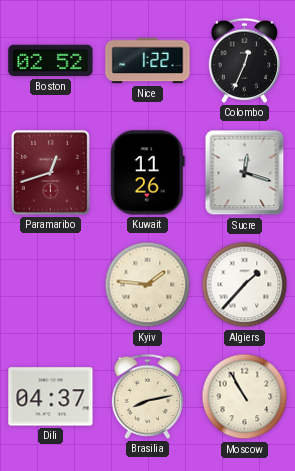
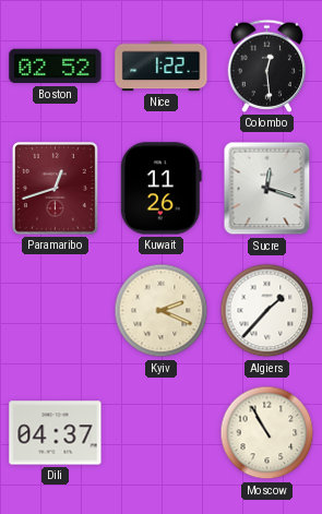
Colombo: 12:34 -> 12:29 (267, 65)
Kyiv: 1:46 -> 2:19 (162, 311)
Brasilia: 8:13 -> none (148, 396)
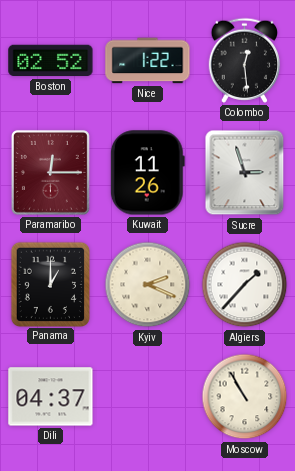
Paramaribo: 12:42 -> 12:15 (50, 172)
Sucre: 12:18 -> 2:57 (245, 173)
Panama: none -> 1:00 (50, 284)
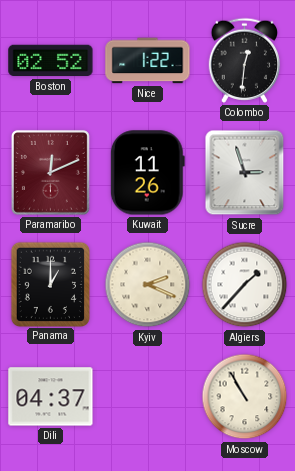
Colombo: 12:29 -> 12:31 (245, 60)
Paramaribo: 12:15 -> 12:11 (50, 172)
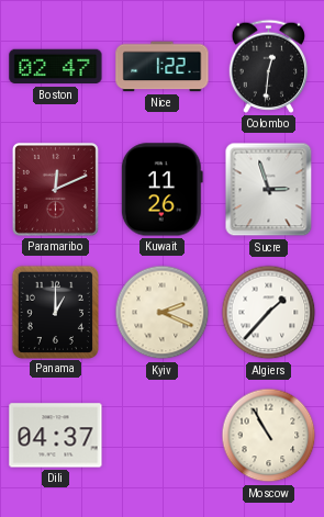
Boston: 02:52 -> 02:47 (56, 67)
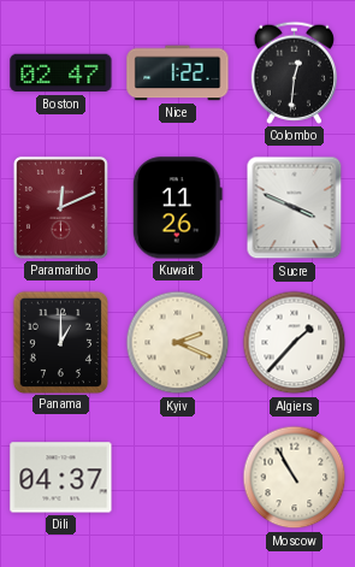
Sucre: 2:57 -> 3:49 (295, 208)
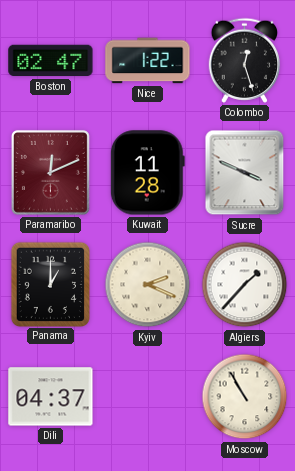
Colombo: 12:31 -> 12:27 (245, 60)
Kuwait: 11:26 -> 11:28 (147, 173)
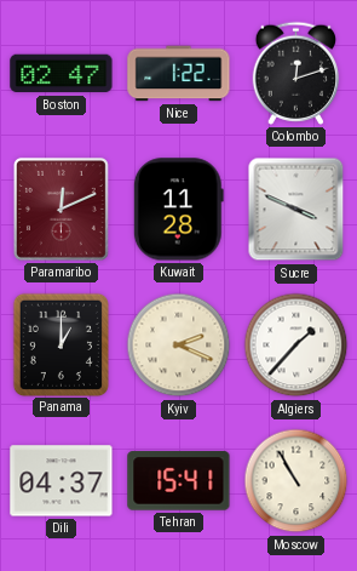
Colombo: 12:27 -> 12:12 (296, 73)
Tehran: none -> 15:41 (179, 481)
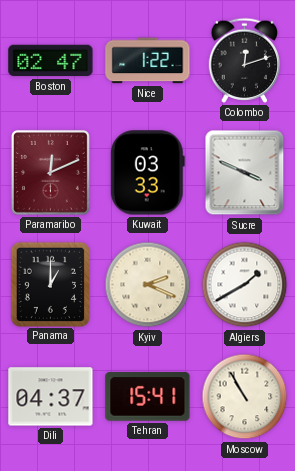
Kuwait: 11:28 -> 03:33 (147, 173)
Algiers: 1:37 -> 1:40 (245, 285)
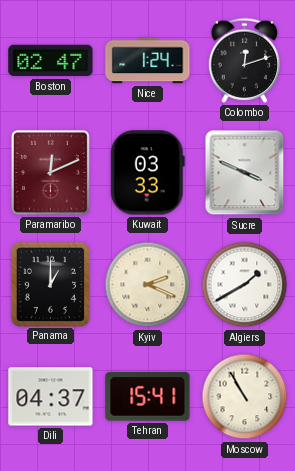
Nice: 1:22 -> 1:24 (148, 61)
